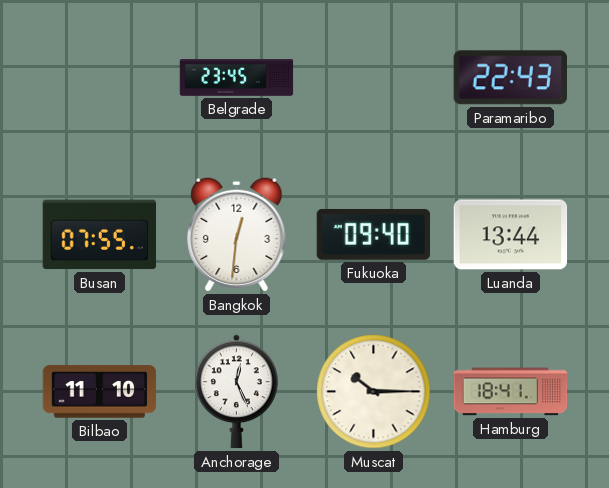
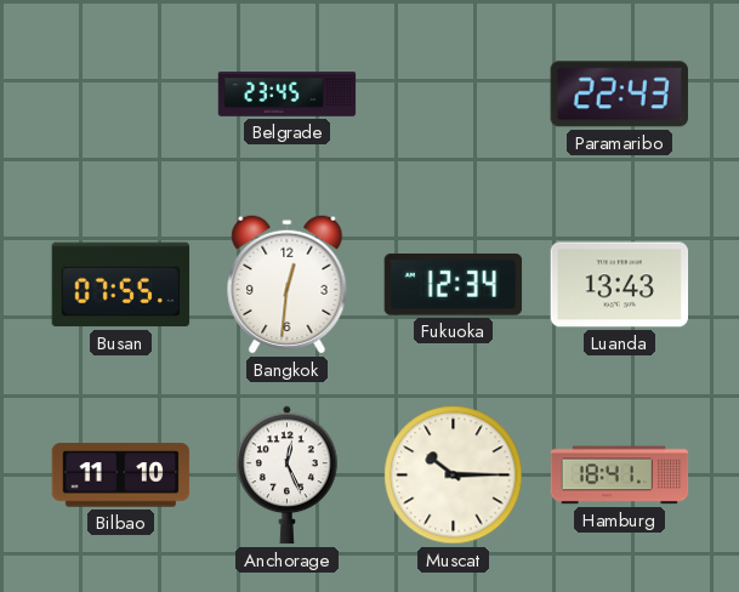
Fukuoka: 09:40 -> 12:34 (454, 285)
Luanda: 13:44 -> 13:43 (620, 285)
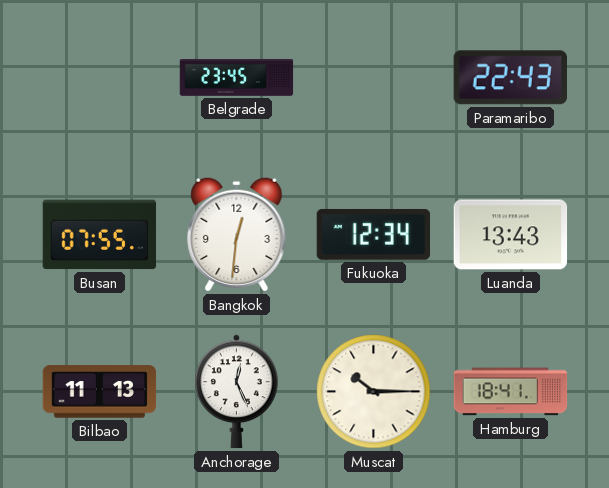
Bilbao: 11:10 -> 11:13 (100, 392)
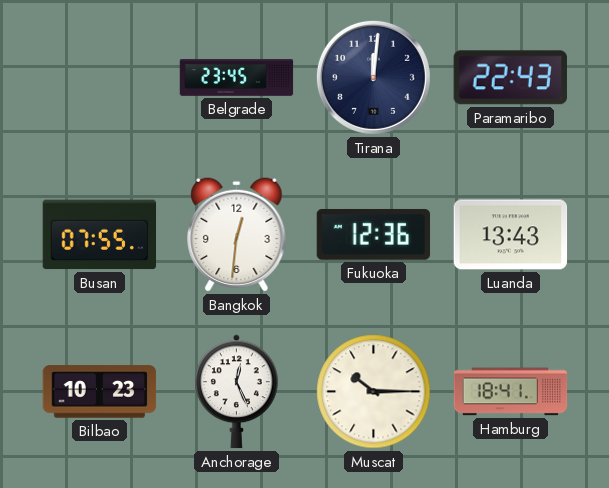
Tirana: none -> 12:01 (373, 77)
Fukuoka: 12:34 -> 12:36 (374, 235)
Bilbao: 11:13 -> 10:23 (100, 392)
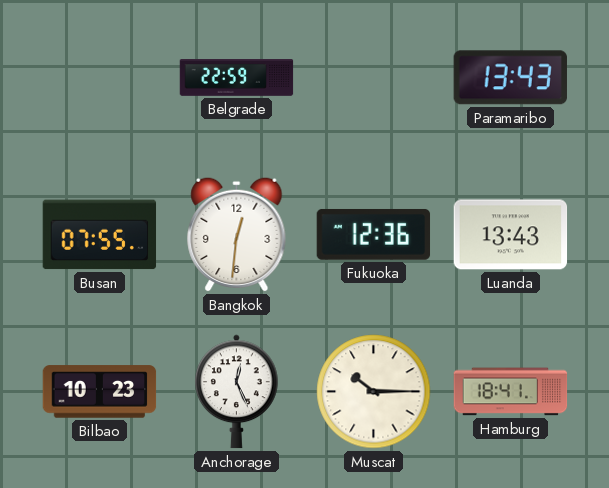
Belgrade: 23:45 -> 22:59 (237, 78)
Tirana: 12:01 -> none (373, 77)
Paramaribo: 22:43 -> 13:43 (510, 78)
